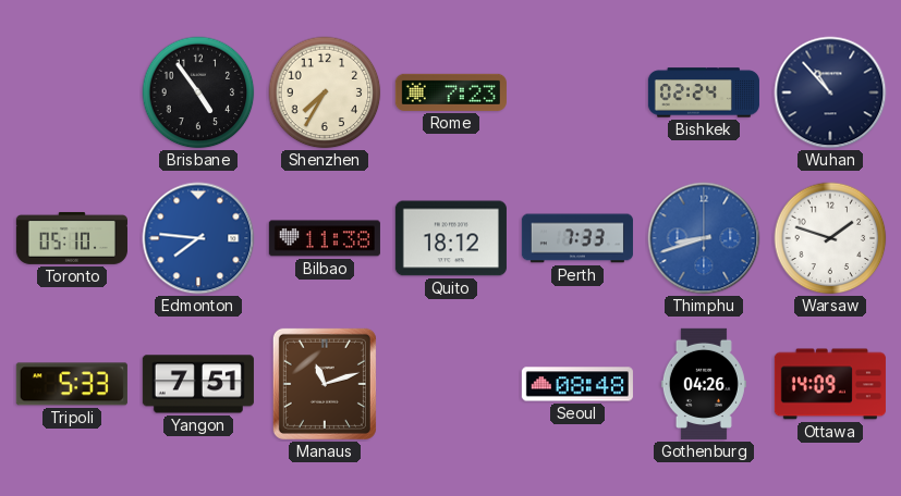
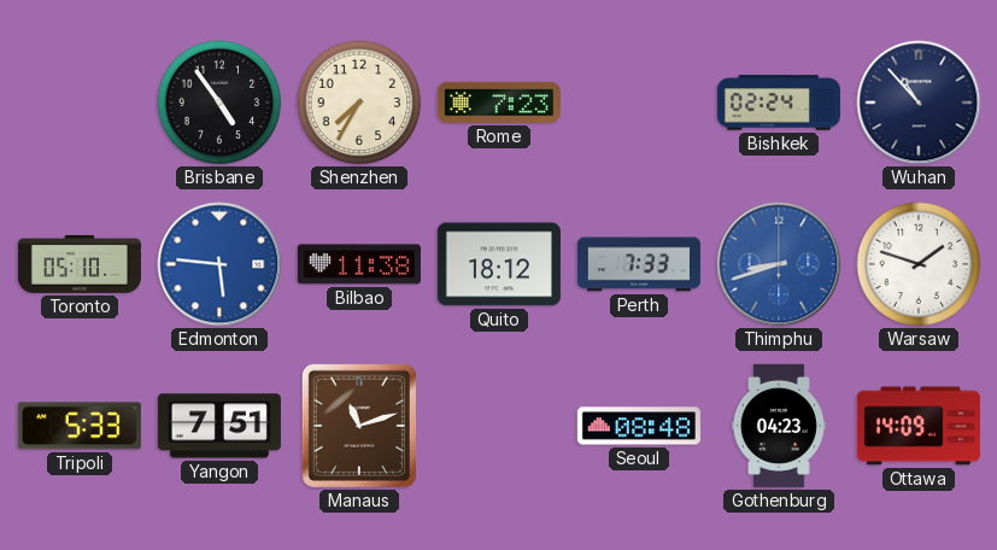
Edmonton: 7:46 -> 5:46 (219, 264)
Gothenburg: 04:26 -> 04:23 (779, 426)
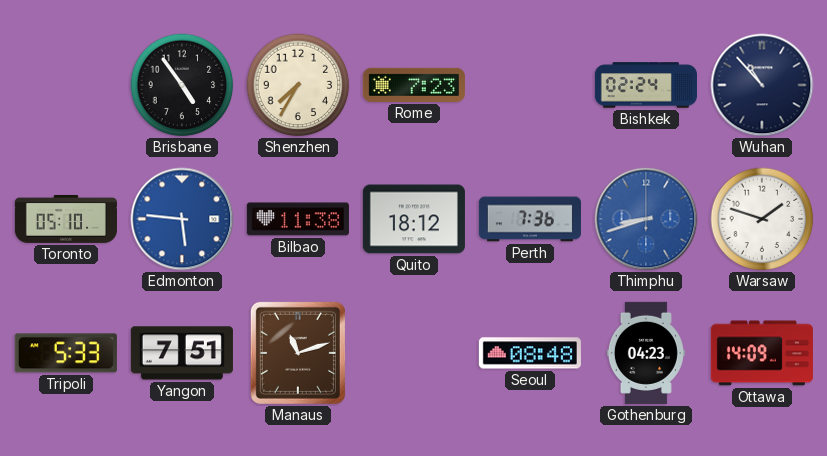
Perth: 7:33 -> 7:36 (530, 219)
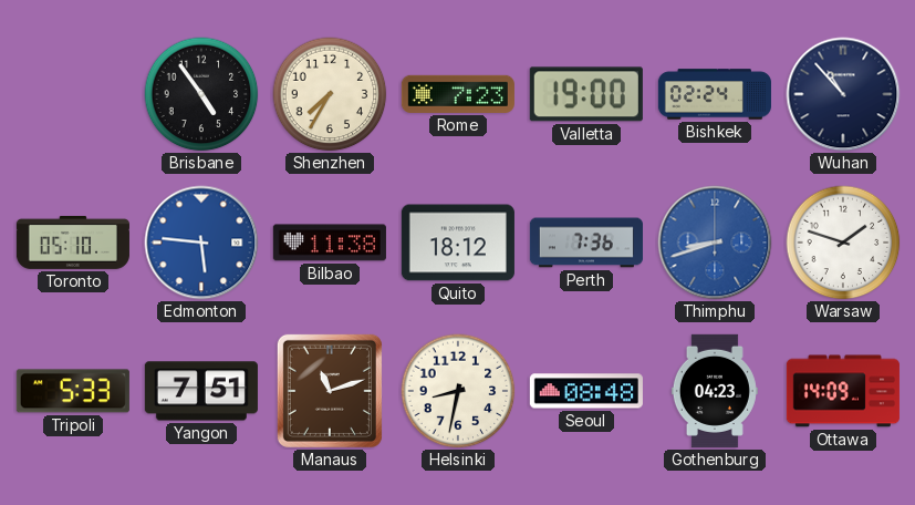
Valletta: none -> 19:00 (586, 94)
Helsinki: none -> 8:32 (458, 391)
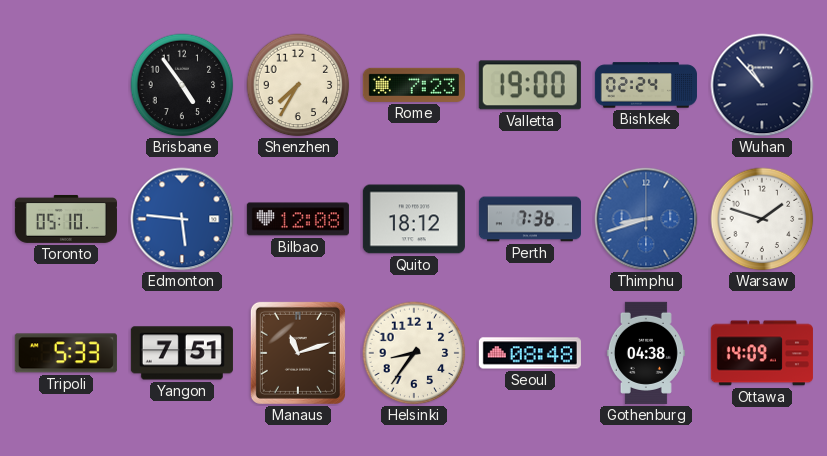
Bilbao: 11:38 -> 12:08 (298, 219)
Helsinki: 8:32 -> 8:36 (414, 353)
Gothenburg: 04:23 -> 04:38 (646, 353)
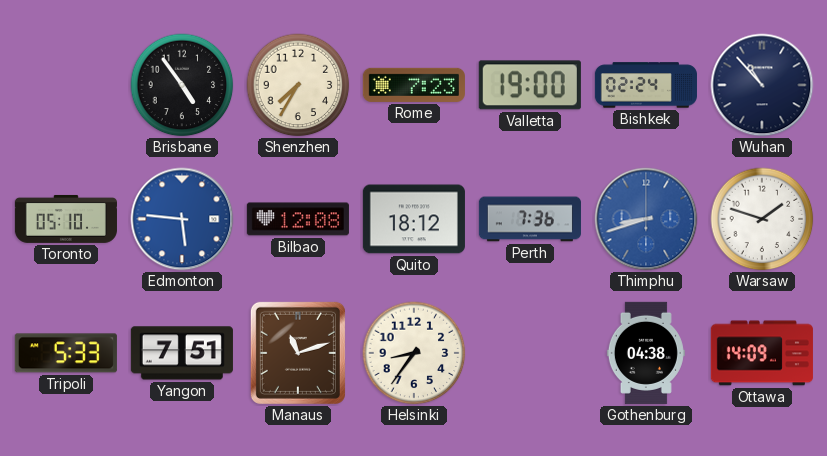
Seoul: 08:48 -> none (530, 353)
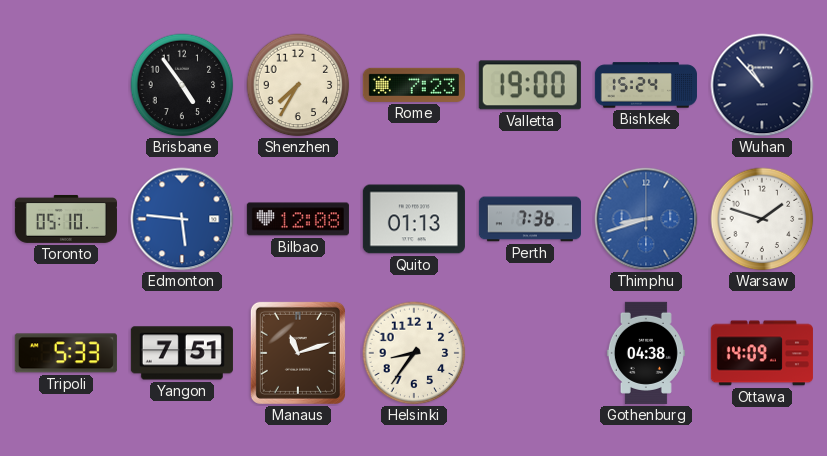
Bishkek: 02:24 -> 15:24 (646, 85)
Quito: 18:12 -> 01:13 (414, 219)
